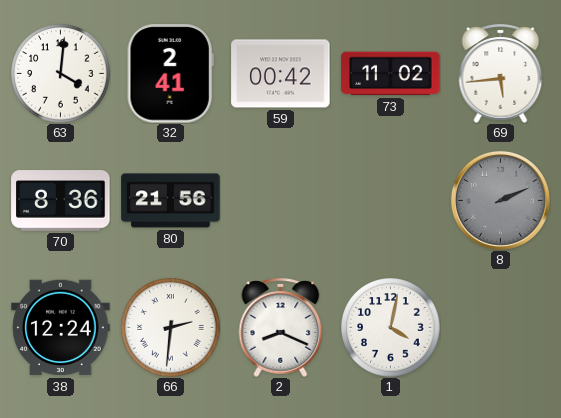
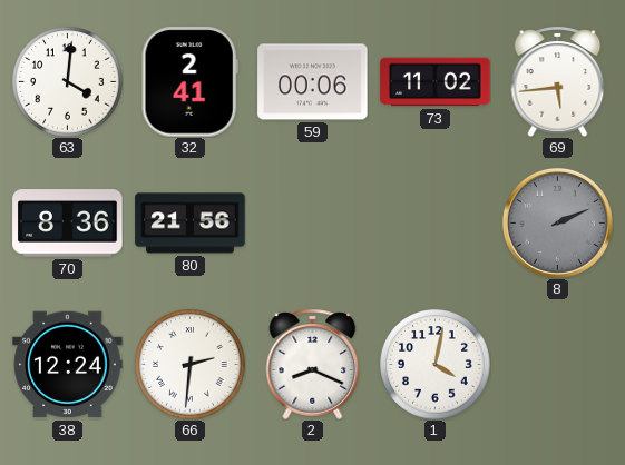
59: 00:42 -> 00:06 (313, 82)
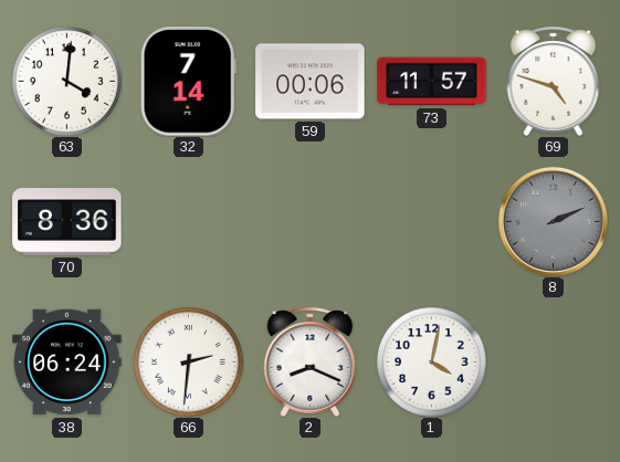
32: 2:41 -> 7:14 (188, 82)
73: 11:02 -> 11:57 (432, 82)
69: 5:44 -> 4:48 (554, 81)
80: 21:56 -> none (191, 224)
38: 12:24 -> 06:24 (67, 363)
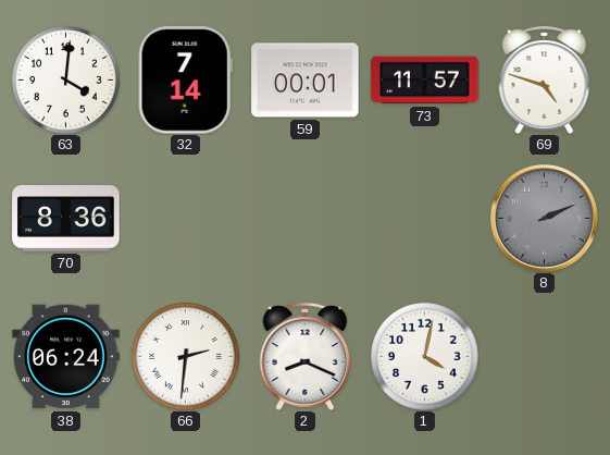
59: 00:06 -> 00:01 (306, 81)
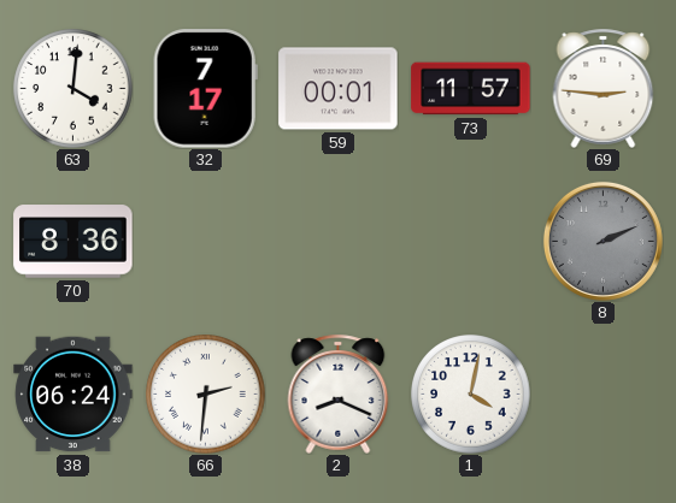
32: 7:14 -> 7:17 (205, 89)
69: 4:48 -> 2:46 (604, 88)
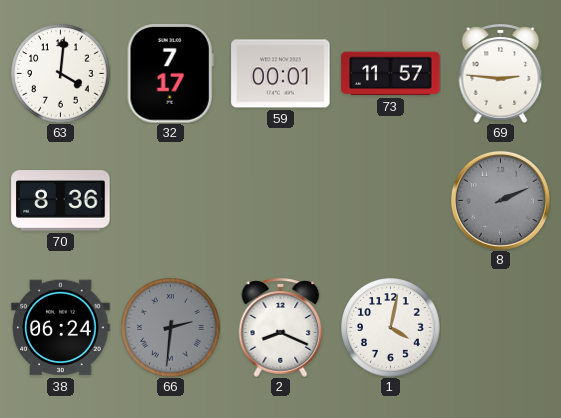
66 dial: white -> grey (171, 328)
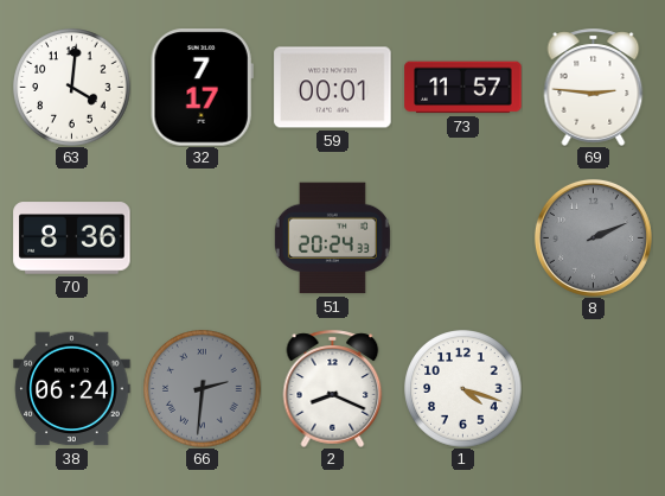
51: none -> 20:24 (332, 239)
1: 4:02 -> 4:18 (463, 389)
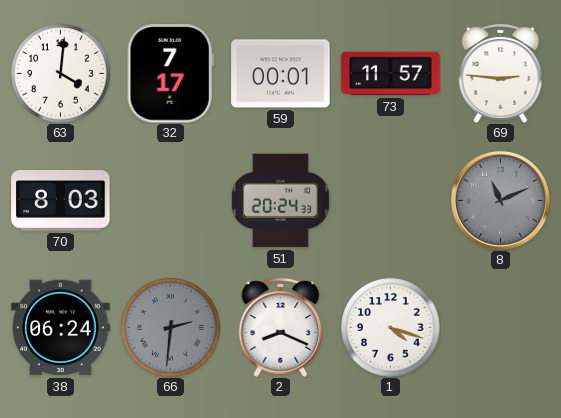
70: 8:36 -> 8:03 (61, 201)
8: 2:11 -> 11:11 (500, 200)
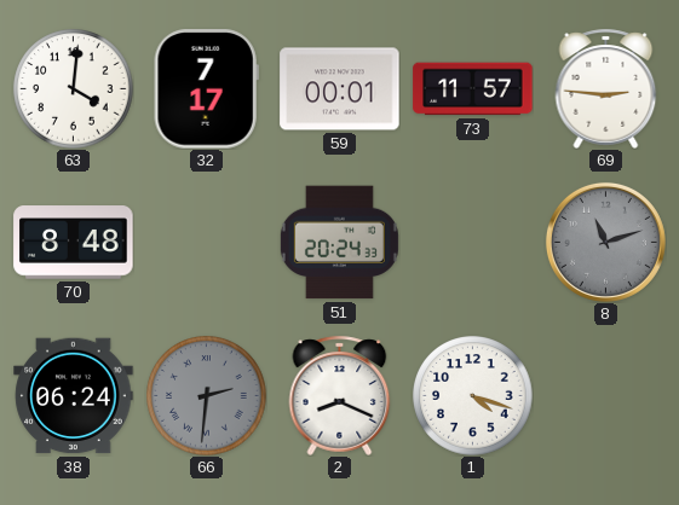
70: 8:03 -> 8:48 (74, 243)
8: 11:11 -> 11:12 (605, 242)
